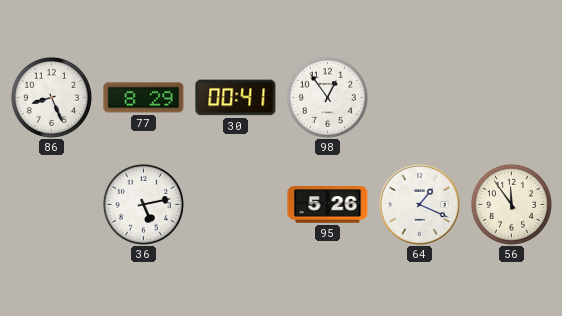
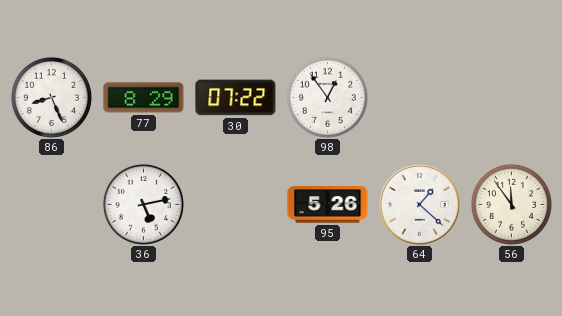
30: 00:41 -> 07:22 (236, 98)
64: 1:19 -> 1:22 (420, 205)
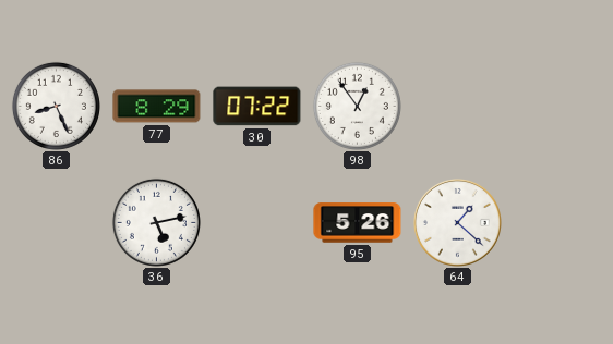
56: 11:54 -> none (511, 204)
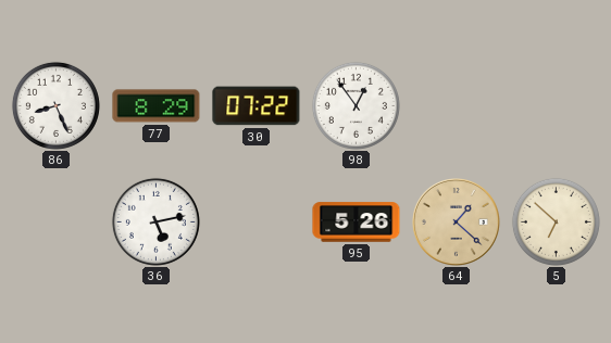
64 dial: white -> champagne (457, 223)
5: none -> 6:52 (556, 221)
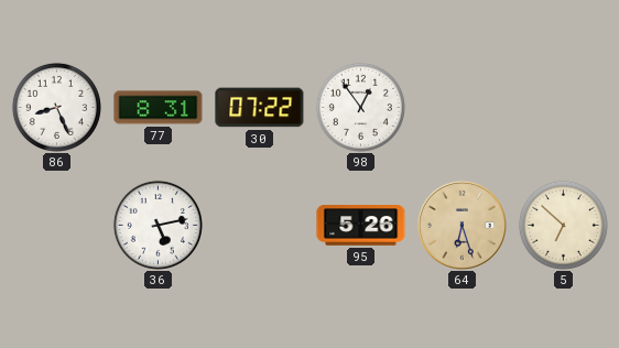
77: 8:29 -> 8:31 (159, 108)
64: 1:22 -> 6:27 (463, 226)
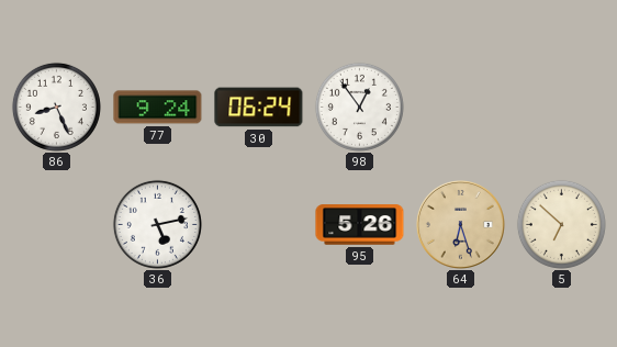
77: 8:31 -> 9:24 (158, 108)
30: 07:22 -> 06:24 (259, 108)
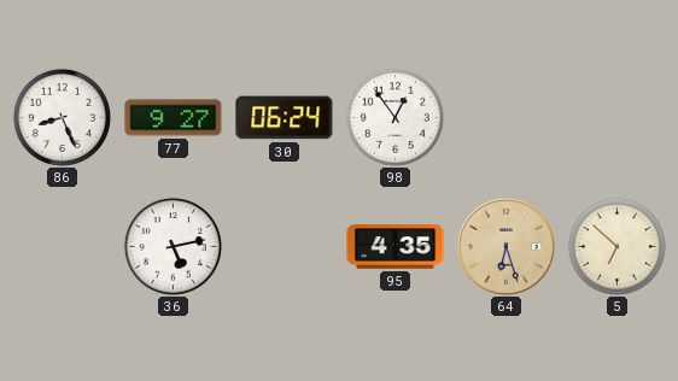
77: 9:24 -> 9:27 (174, 118)
95: 5:26 -> 4:35 (396, 247)
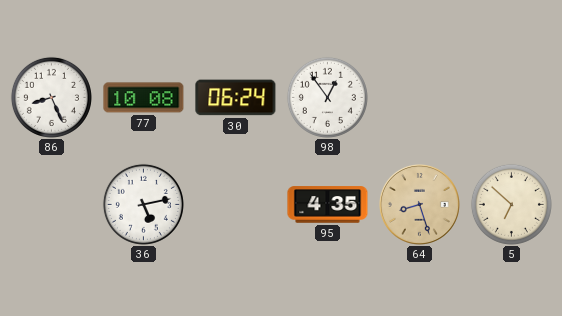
77: 9:27 -> 10:08 (144, 98)
64: 6:27 -> 8:27 (420, 205)
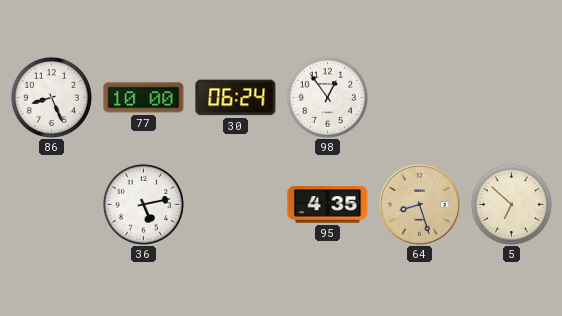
77: 10:08 -> 10:00 (144, 98)
